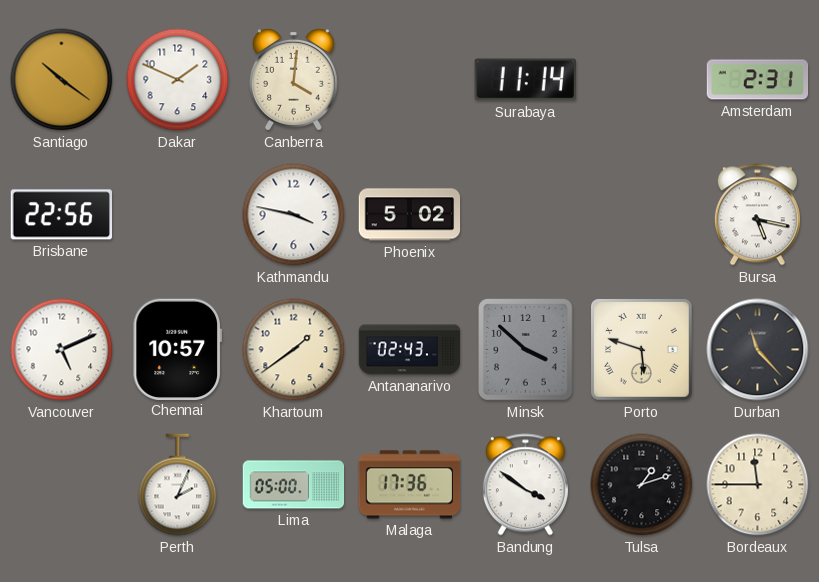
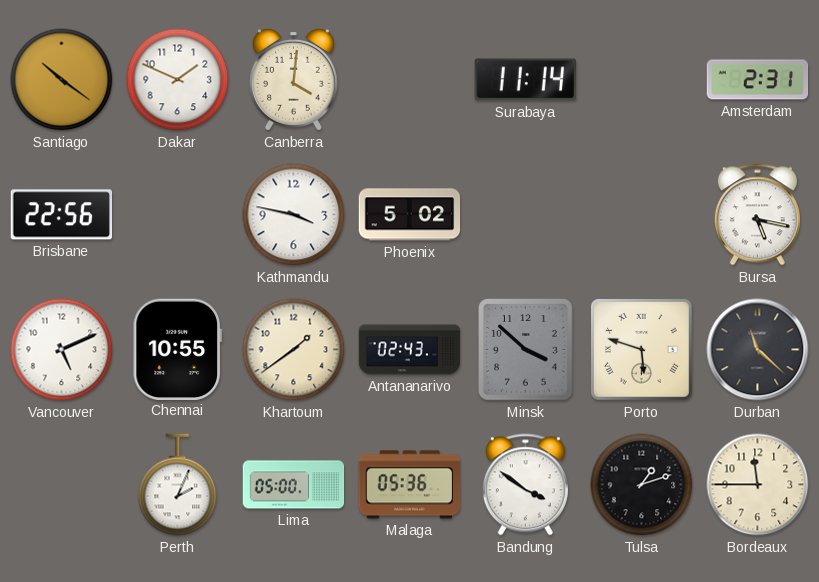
Chennai: 10:57 -> 10:55 (177, 349)
Durban: 11:23 -> 11:22 (758, 350)
Malaga: 17:36 -> 05:36 (410, 485)
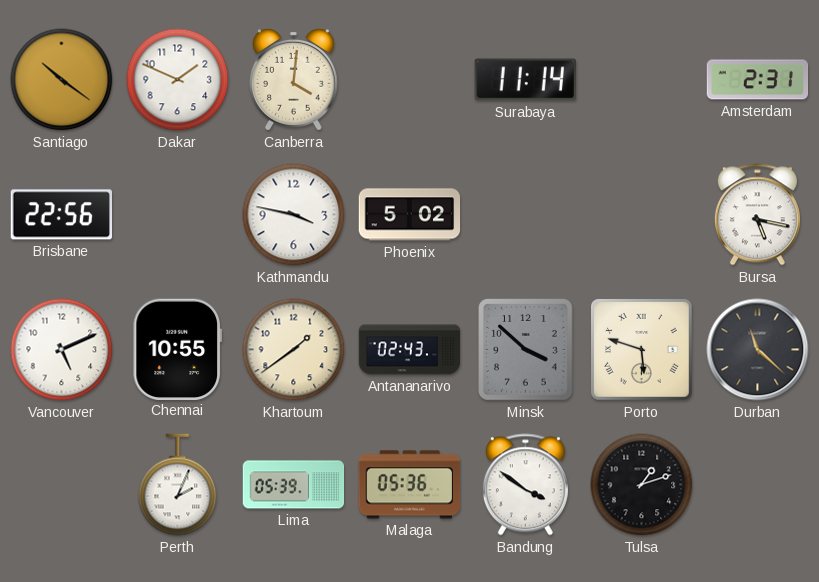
Lima: 05:00 -> 05:39 (294, 485)
Bordeaux: 11:45 -> none (758, 485)
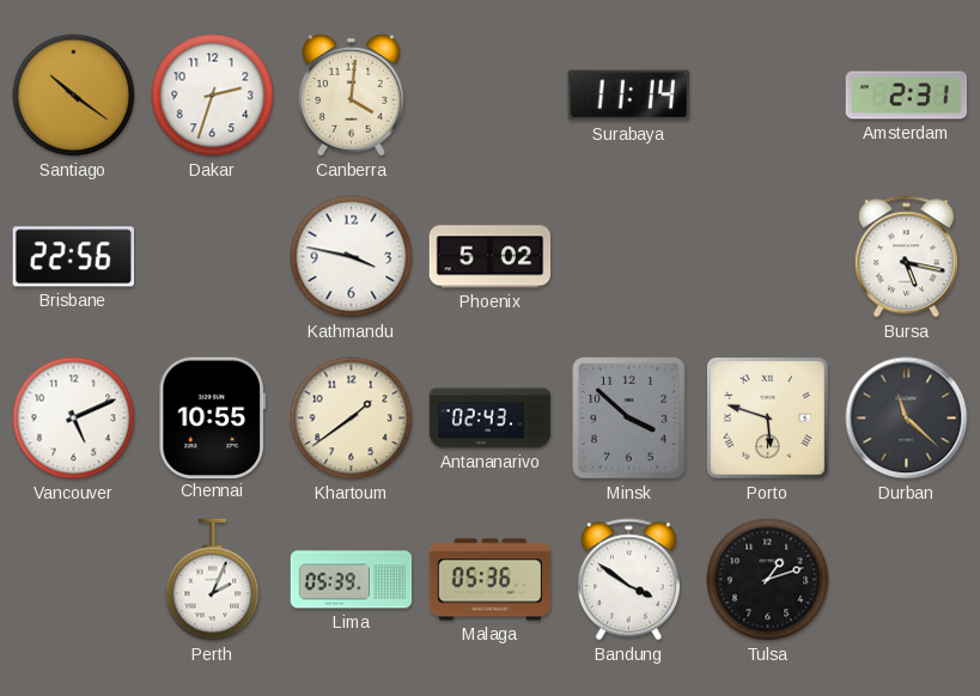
Dakar: 1:49 -> 2:33 (213, 96)
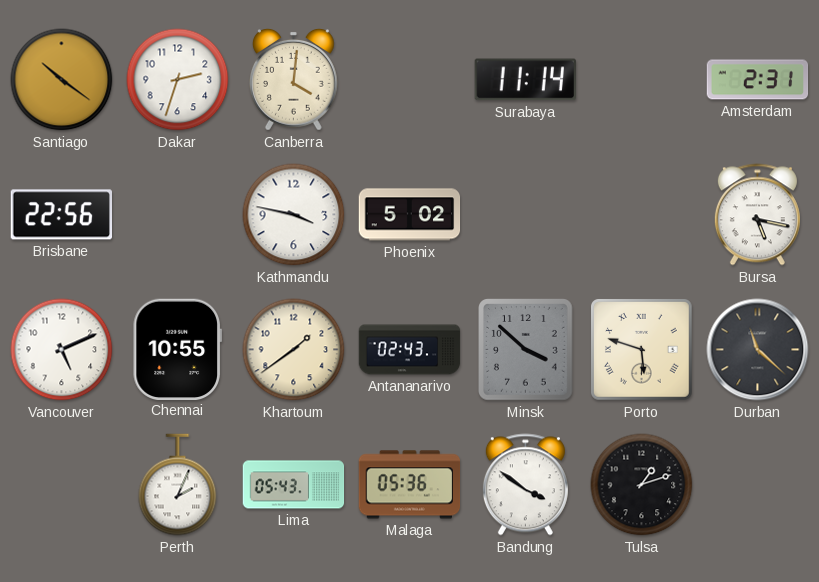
Lima: 05:39 -> 05:43 (294, 485)
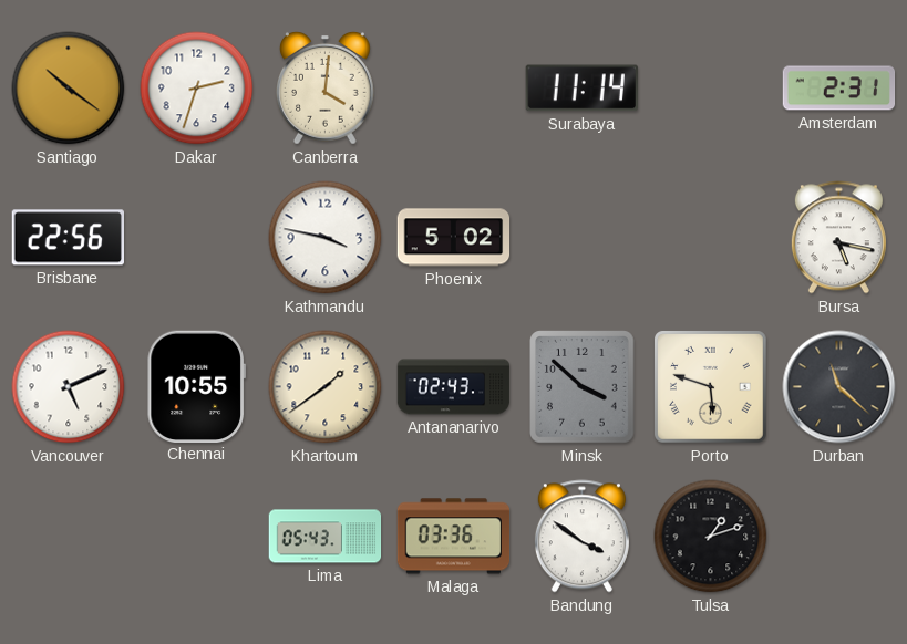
Perth: 2:04 -> none (178, 485)
Malaga: 05:36 -> 03:36 (454, 537)
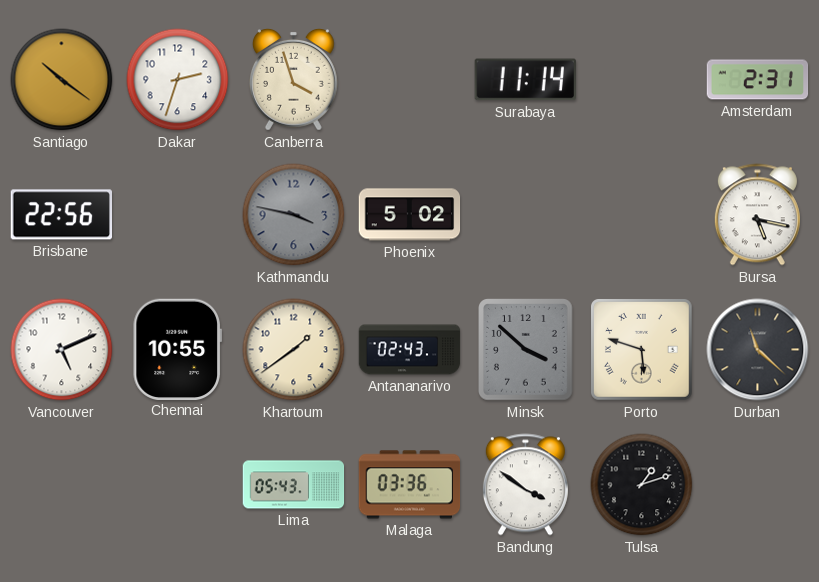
Canberra: 4:01 -> 3:57 (294, 80)
Kathmandu dial: white -> grey (294, 215)
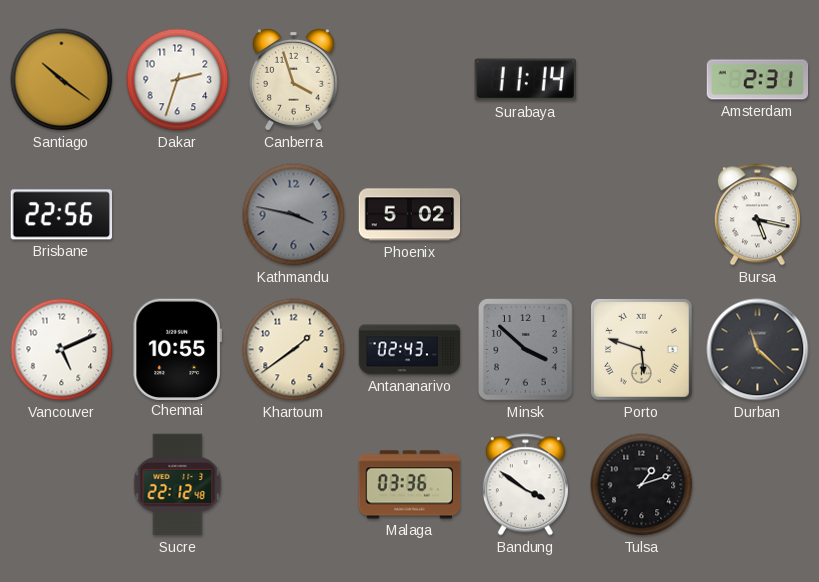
Sucre: none -> 22:12 (178, 485)
Lima: 05:43 -> none (294, 485)
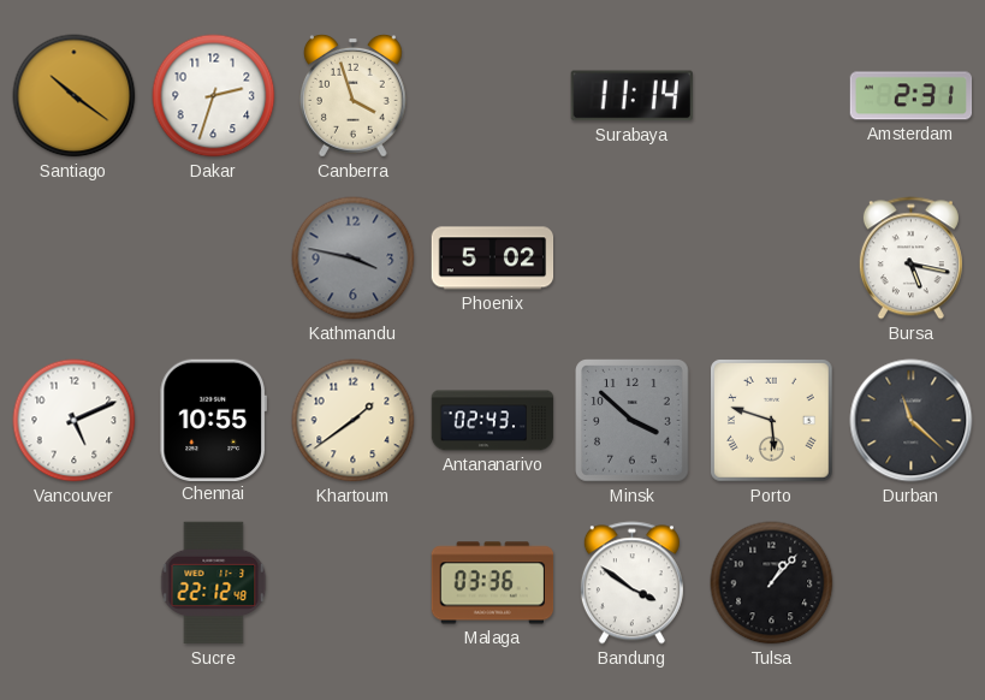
Brisbane: 22:56 -> none (61, 215)
Tulsa: 1:12 -> 1:07 (772, 583)
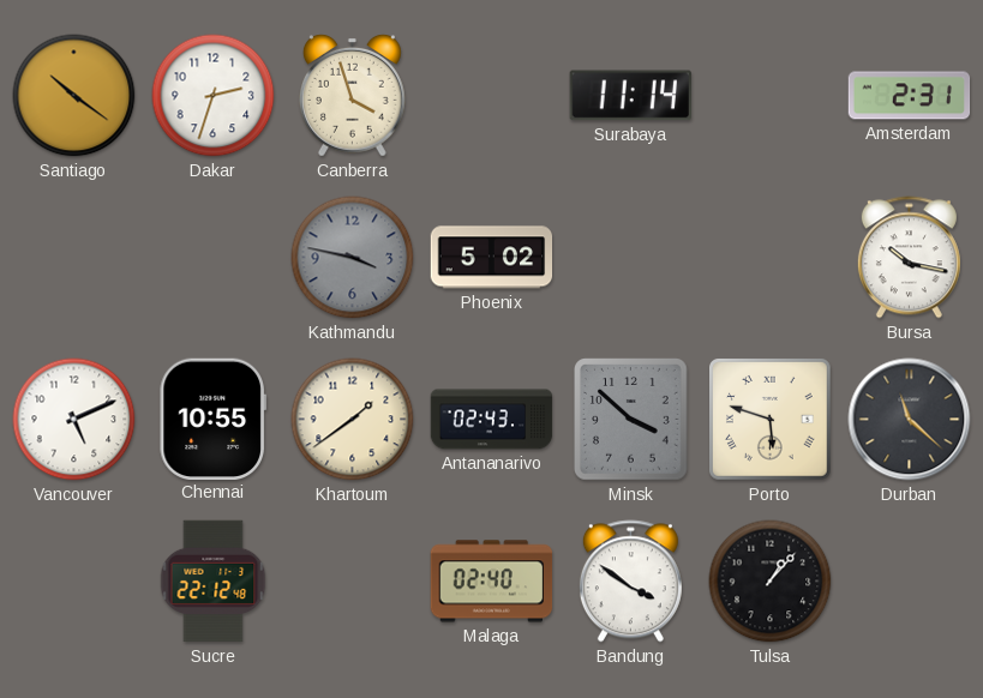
Bursa: 5:17 -> 10:17 (909, 258)
Malaga: 03:36 -> 02:40 (492, 582)
